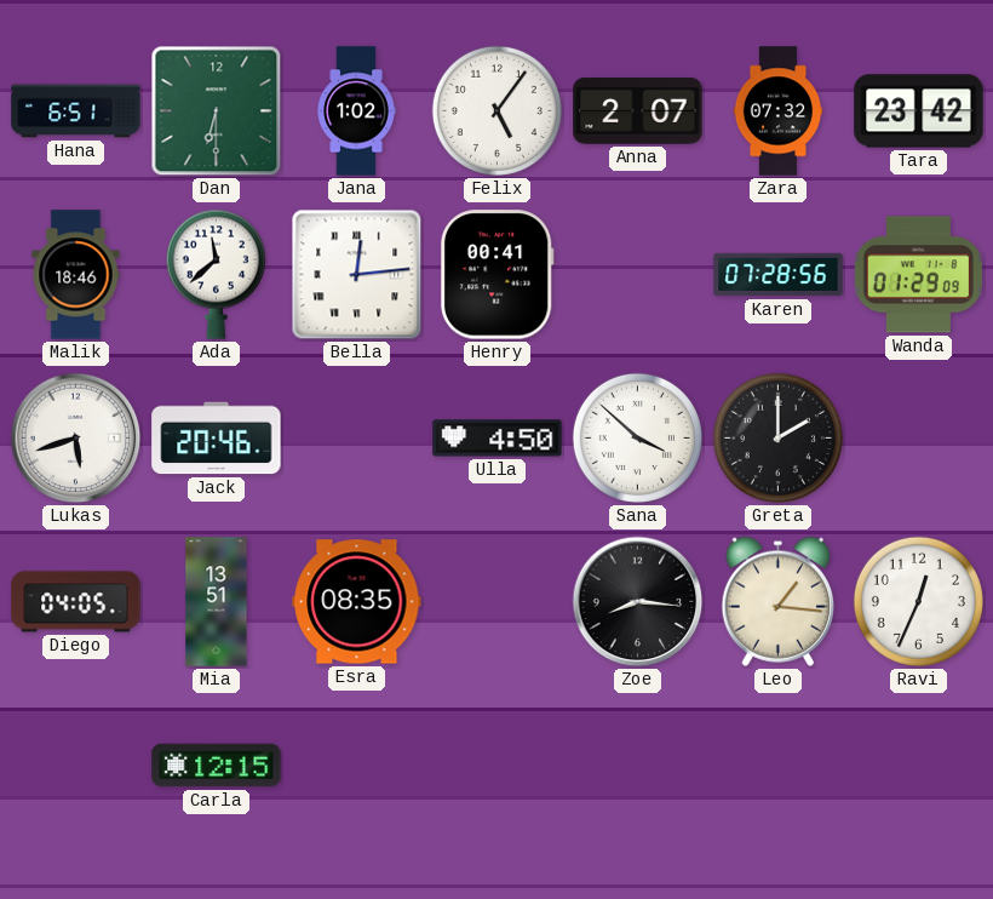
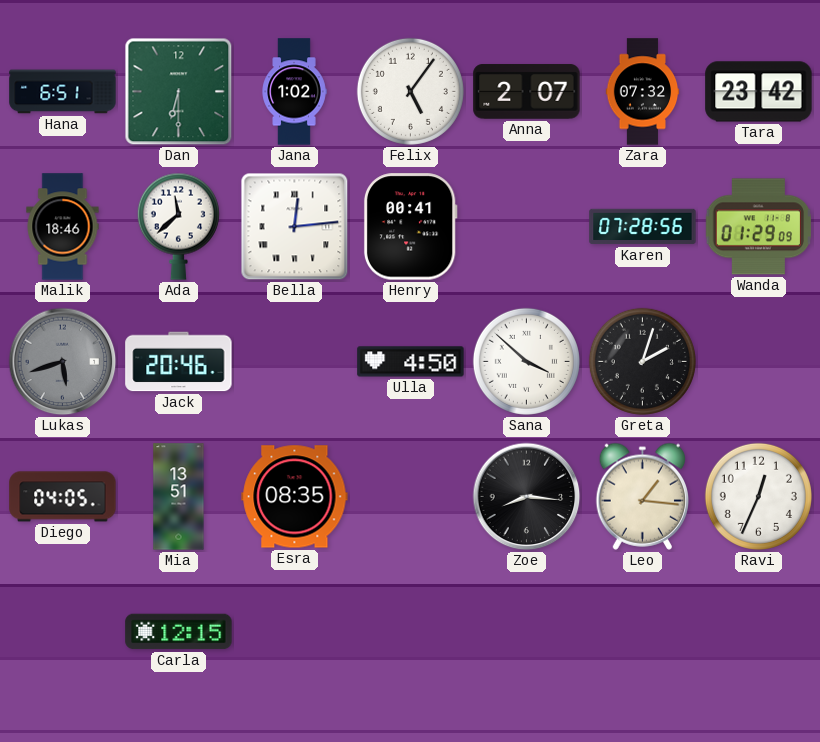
Lukas dial: white -> grey (63, 362)
Greta: 2:00 -> 2:03 (642, 361)
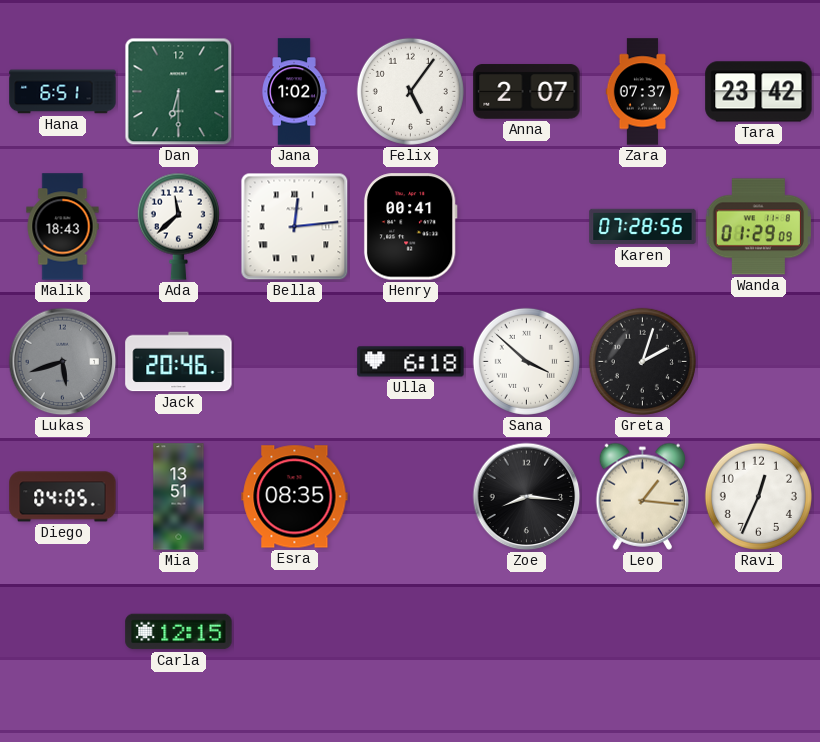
Zara: 07:32 -> 07:37 (643, 92)
Malik: 18:46 -> 18:43 (63, 227)
Ulla: 4:50 -> 6:18 (411, 362)
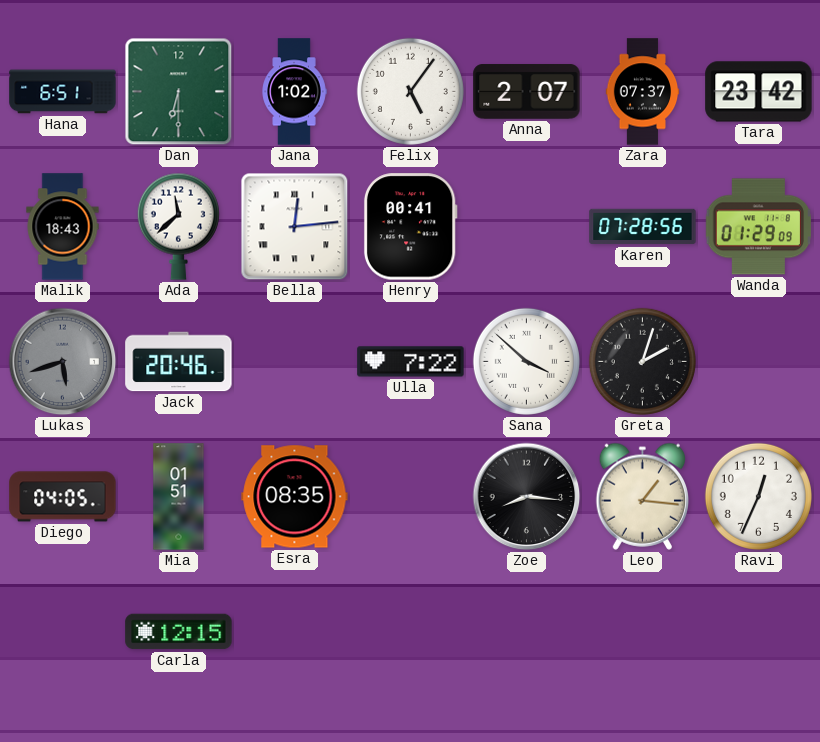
Ulla: 6:18 -> 7:22 (411, 362)
Mia: 13:51 -> 01:51 (179, 497)
